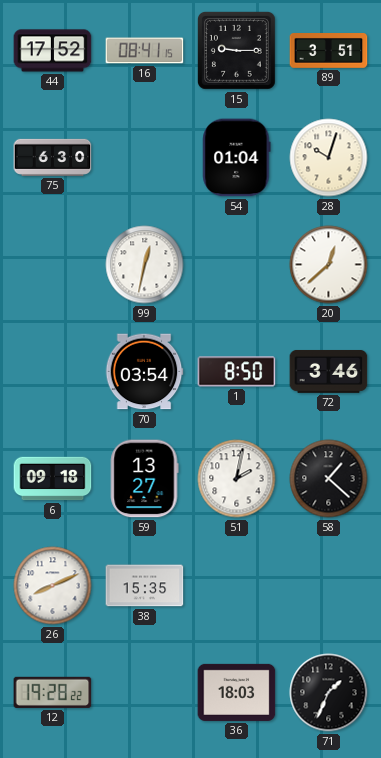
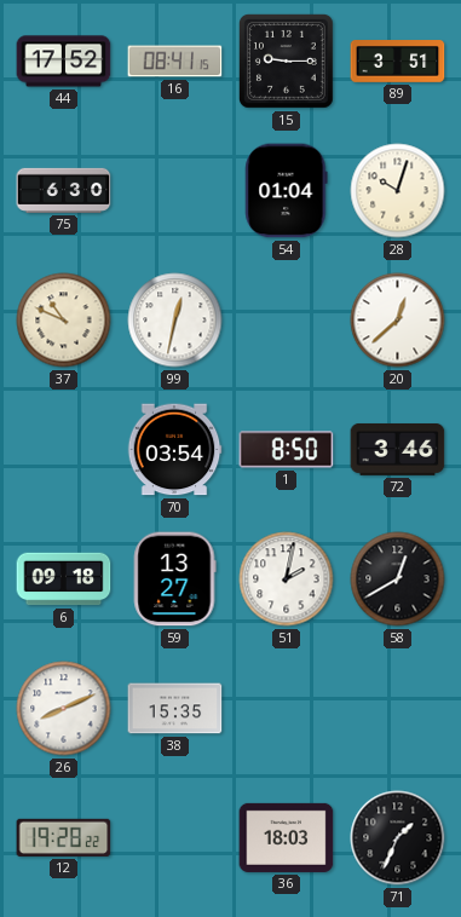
37: none -> 10:49 (64, 321)
58: 1:22 -> 12:40 (398, 579)
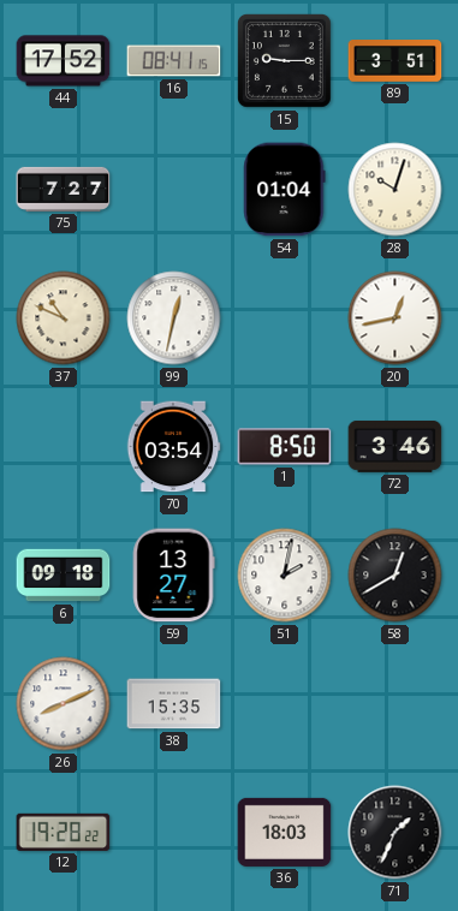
75: 6:30 -> 7:27 (64, 189)
20: 12:38 -> 12:43 (395, 318)
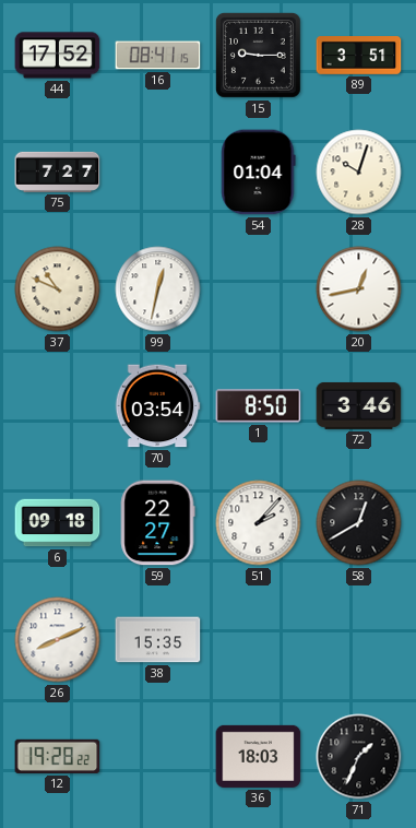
59: 13:27 -> 22:27 (157, 523)
51: 2:02 -> 2:07 (259, 523)
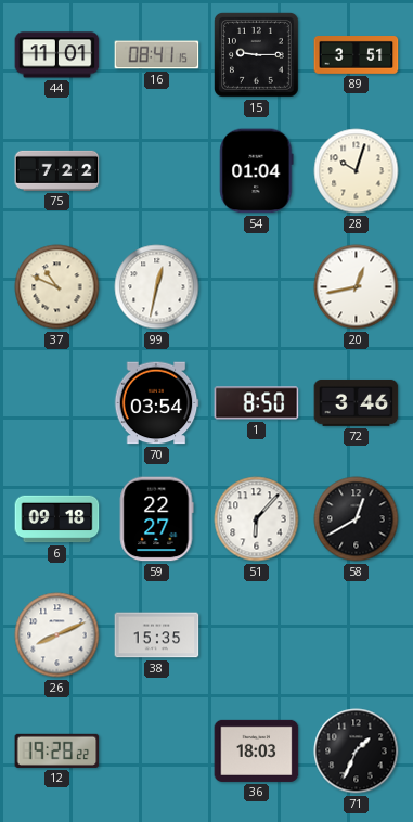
44: 17:52 -> 11:01 (57, 55)
75: 7:27 -> 7:22 (57, 170)
51: 2:07 -> 6:07 (257, 519)
